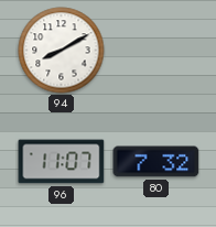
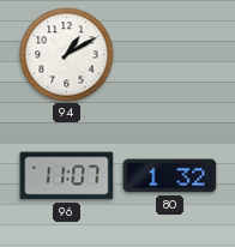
94: 8:10 -> 1:10 (67, 55)
80: 7:32 -> 1:32 (170, 176)
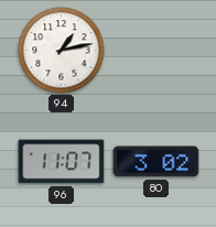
94: 1:10 -> 1:13 (62, 51)
80: 1:32 -> 3:02 (156, 162)
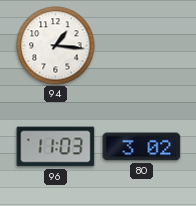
94: 1:13 -> 1:16 (56, 46)
96: 11:07 -> 11:03 (56, 147)
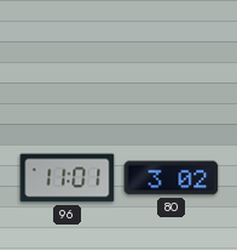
94: 1:16 -> none (56, 46)
96: 11:03 -> 11:01 (68, 178)
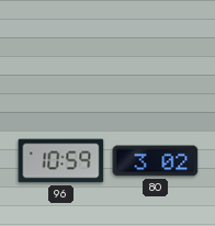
96: 11:01 -> 10:59 (61, 161)
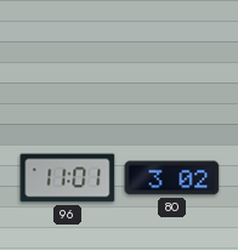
96: 10:59 -> 11:01 (68, 178)
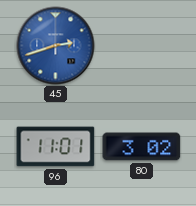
45: none -> 2:42 (56, 46)
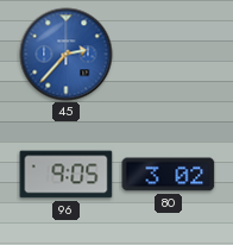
45: 2:42 -> 2:37 (67, 55)
96: 11:01 -> 9:05 (67, 175)
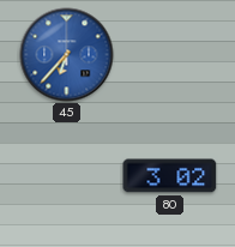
45: 2:37 -> 6:37 (67, 55)
96: 9:05 -> none (67, 175)
